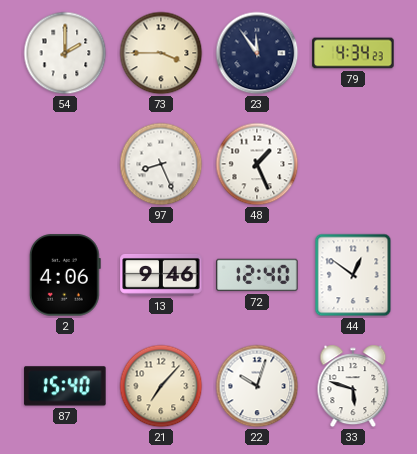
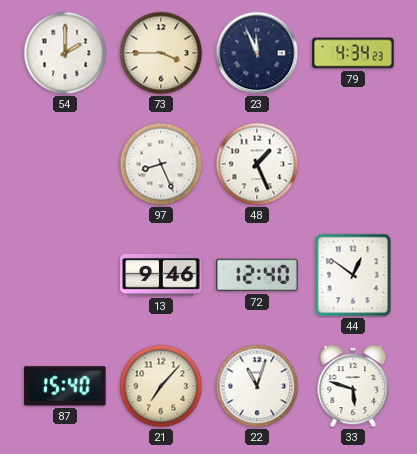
23: 11:54 -> 11:56 (257, 53)
2: 4:06 -> none (65, 275)
22: 10:03 -> 11:03 (257, 386)
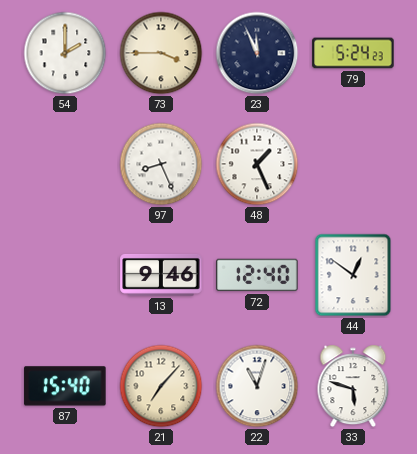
79: 4:34 -> 5:24 (353, 53)
